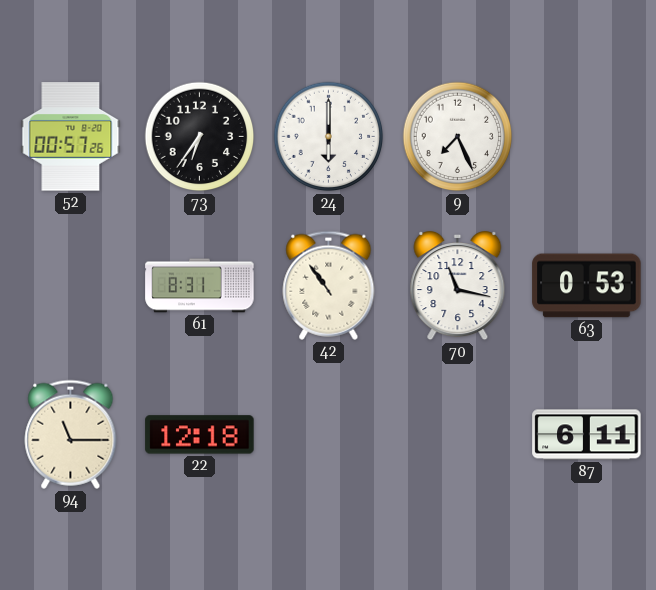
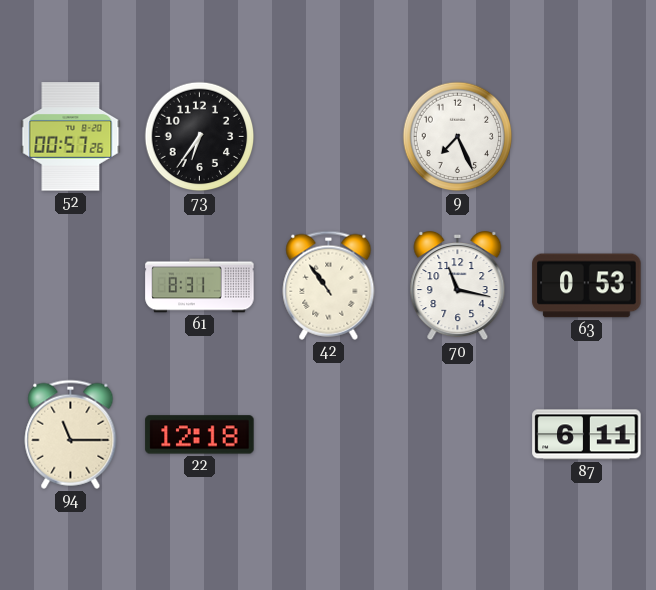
24: 6:00 -> none (329, 137)
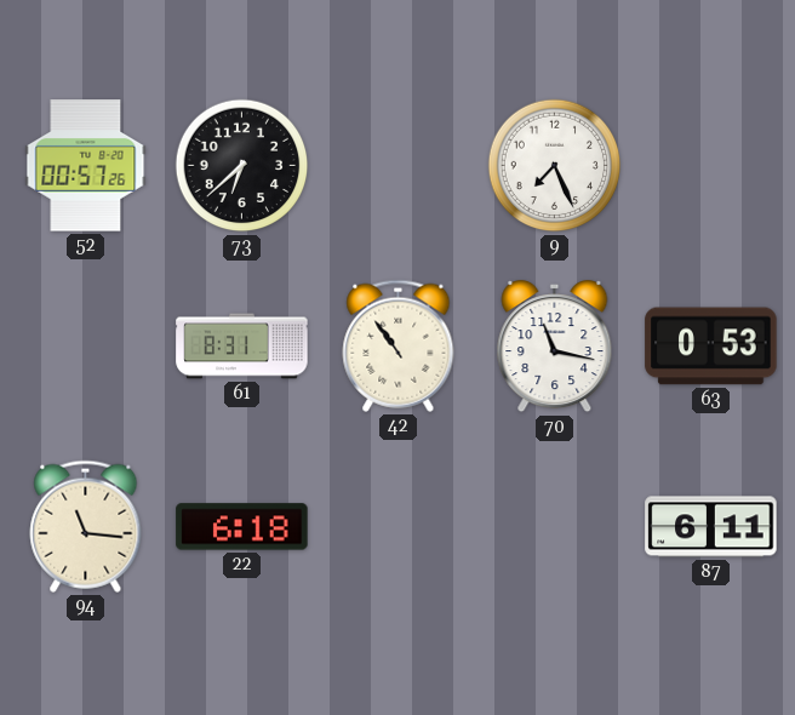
73: 6:36 -> 6:38 (242, 166)
94: 11:15 -> 11:16 (86, 526)
22: 12:18 -> 6:18 (242, 527)
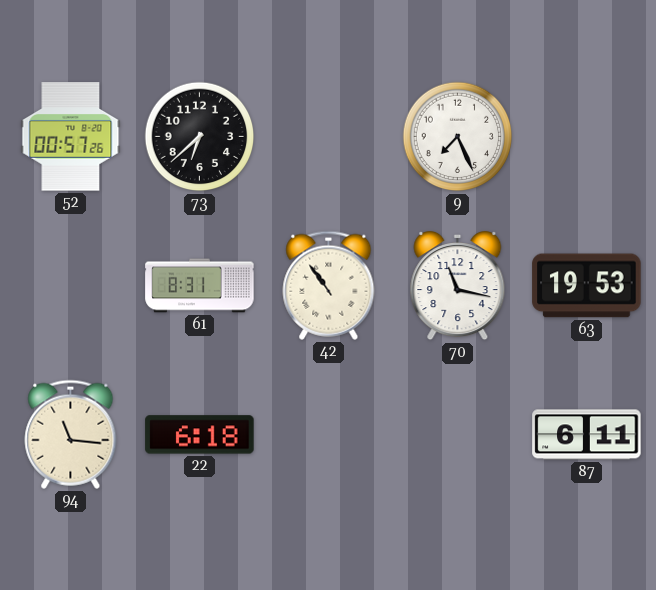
63: 0:53 -> 19:53 (587, 286)
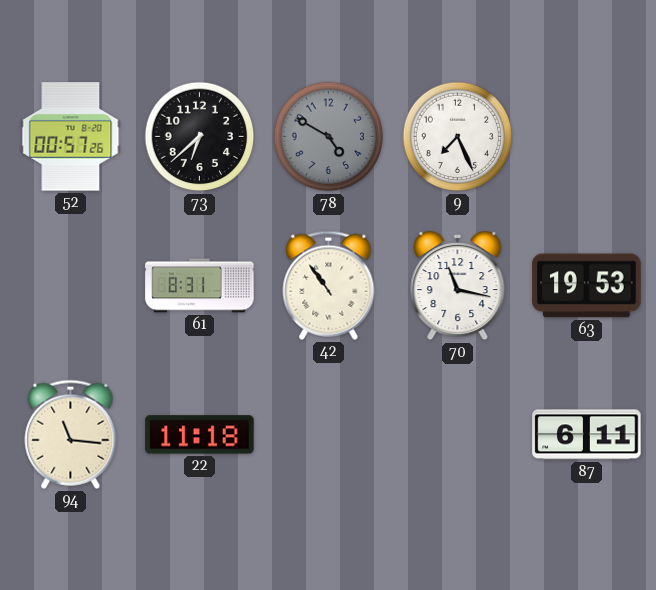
78: none -> 4:50 (329, 137)
22: 6:18 -> 11:18 (200, 435)
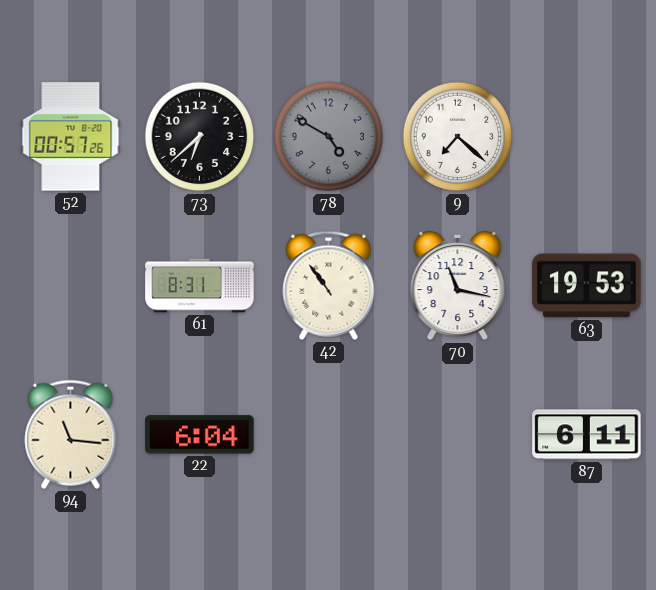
9: 7:26 -> 7:22 (458, 137)
22: 11:18 -> 6:04 (200, 435)
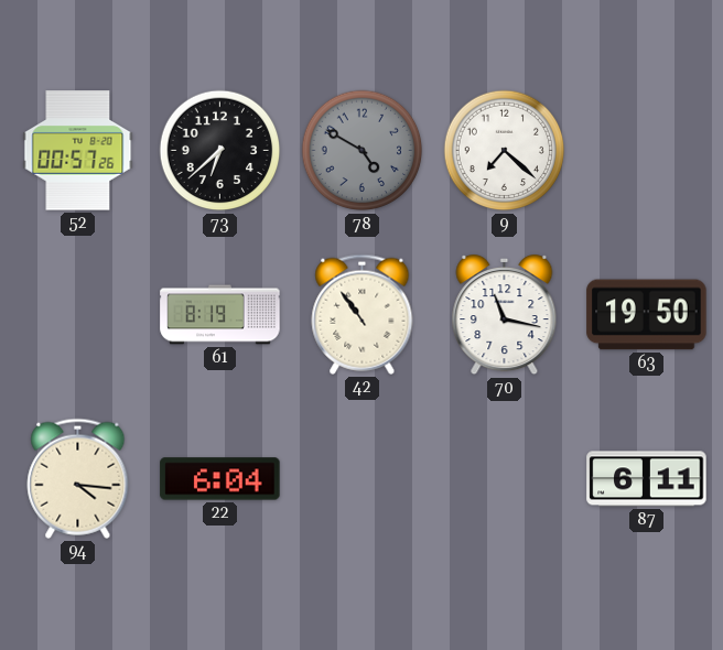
61: 8:31 -> 8:19 (220, 315)
63: 19:53 -> 19:50 (647, 315)
94: 11:16 -> 4:16 (78, 478)
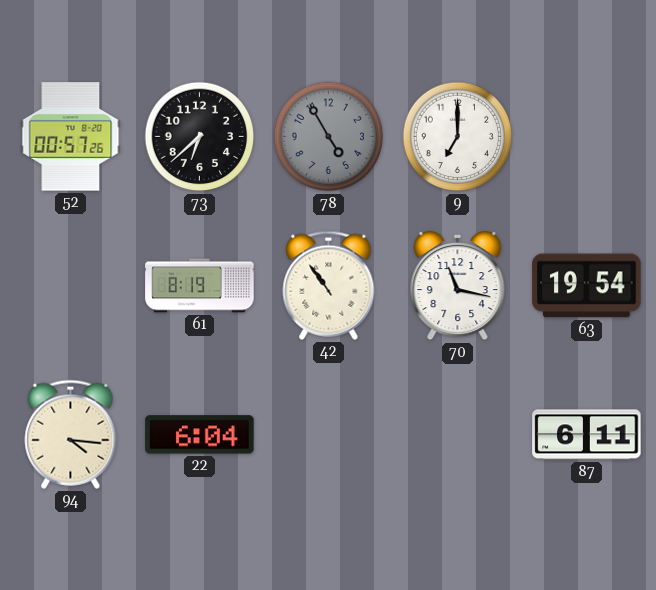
78: 4:50 -> 4:55 (329, 137)
9: 7:22 -> 7:00 (458, 137)
63: 19:50 -> 19:54 (587, 286)
